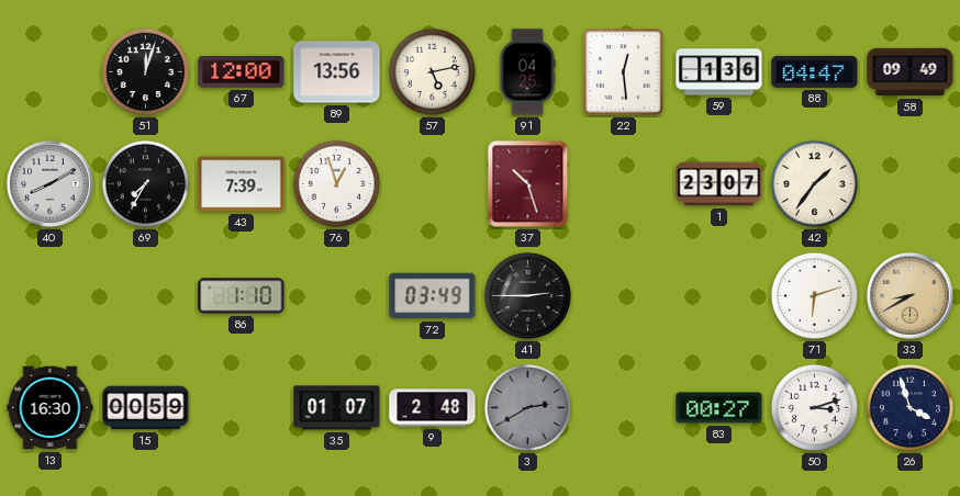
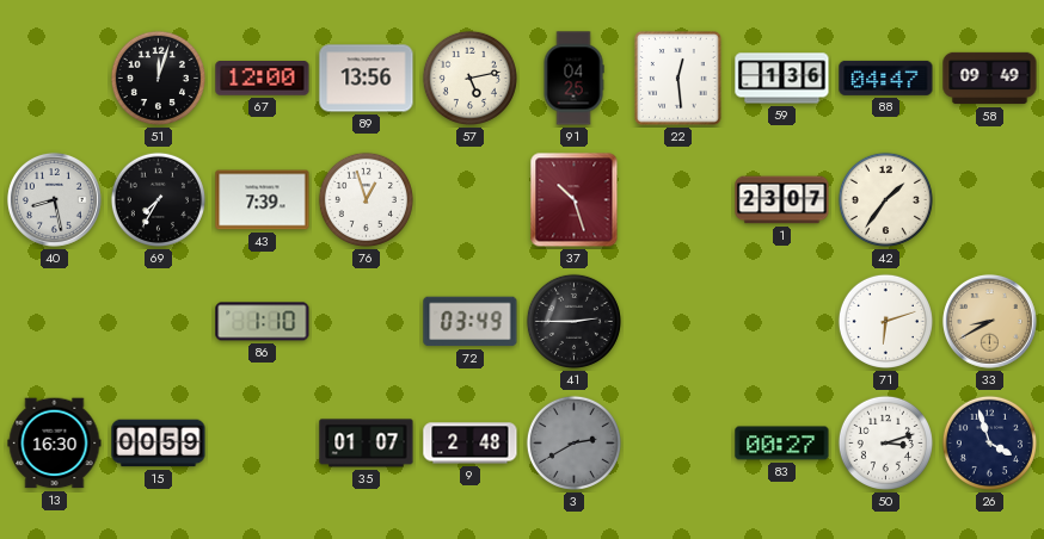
40: 8:10 -> 8:28 (54, 199)
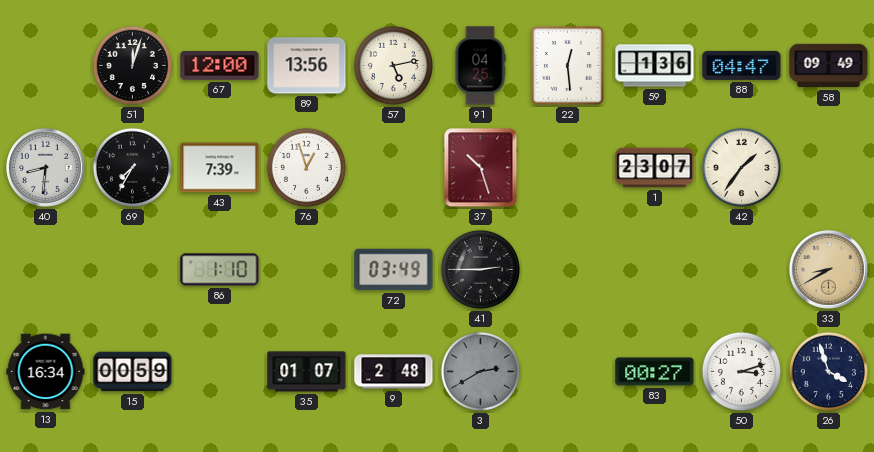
40: 8:28 -> 8:31 (45, 167)
71: 6:12 -> none (885, 321)
13: 16:30 -> 16:34 (46, 372)
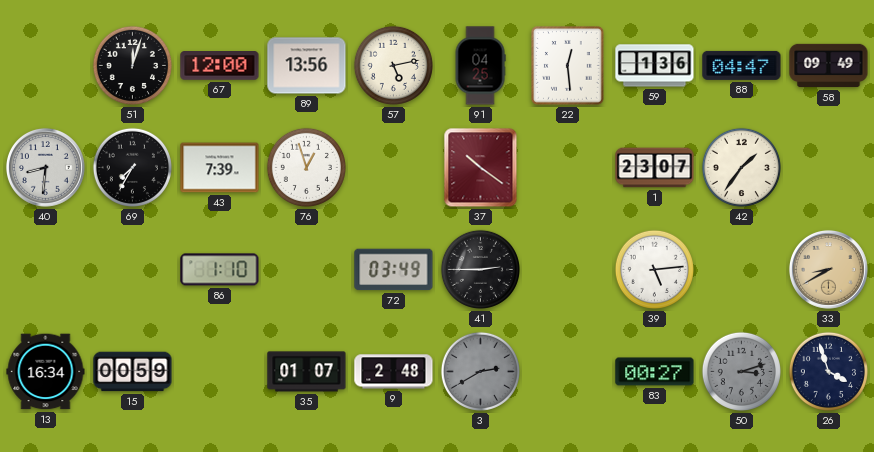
37: 10:27 -> 10:21 (481, 168)
39: none -> 5:14 (654, 269)
50 dial: white -> grey (741, 371)
